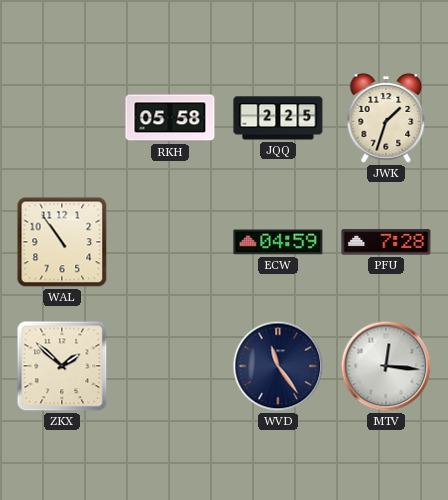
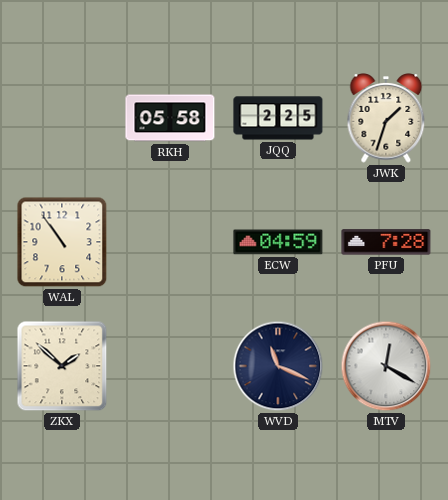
WVD: 11:24 -> 11:19 (278, 366)
MTV: 12:16 -> 12:20 (386, 366)
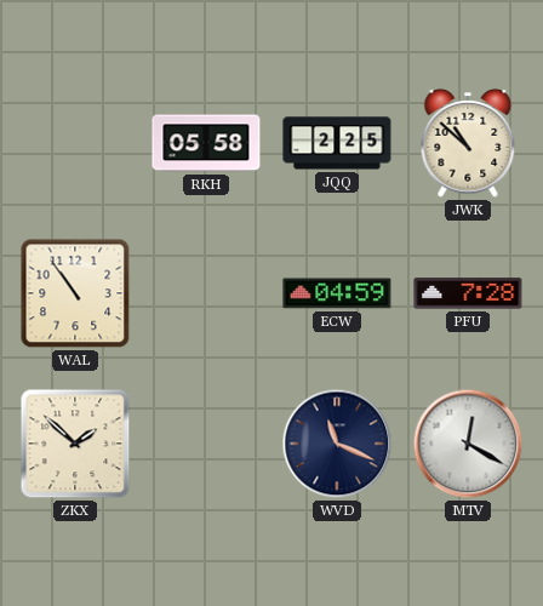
JWK: 1:33 -> 10:52 (468, 143)
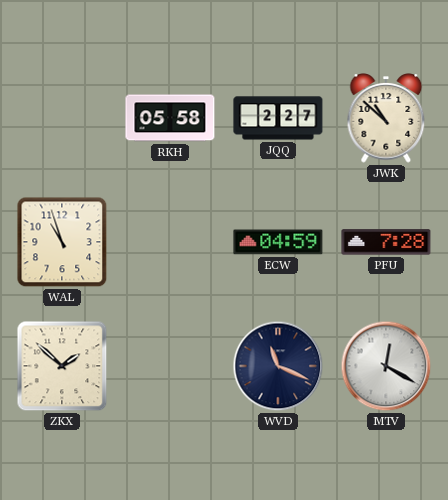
JQQ: 2:25 -> 2:27 (278, 118)
WAL: 10:54 -> 10:57 (62, 242)
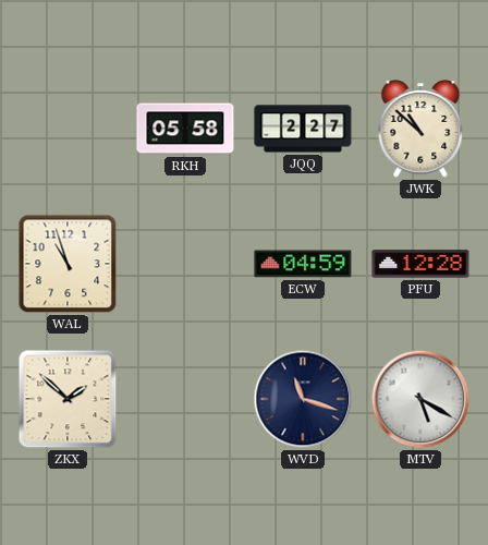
PFU: 7:28 -> 12:28 (420, 264)
WVD: 11:19 -> 11:18 (303, 399)
MTV: 12:20 -> 5:20 (420, 399)
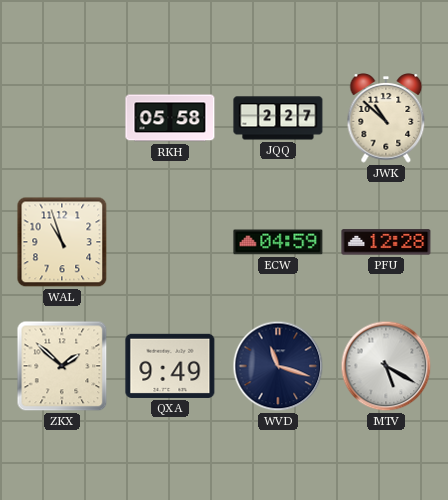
QXA: none -> 9:49 (170, 366)
